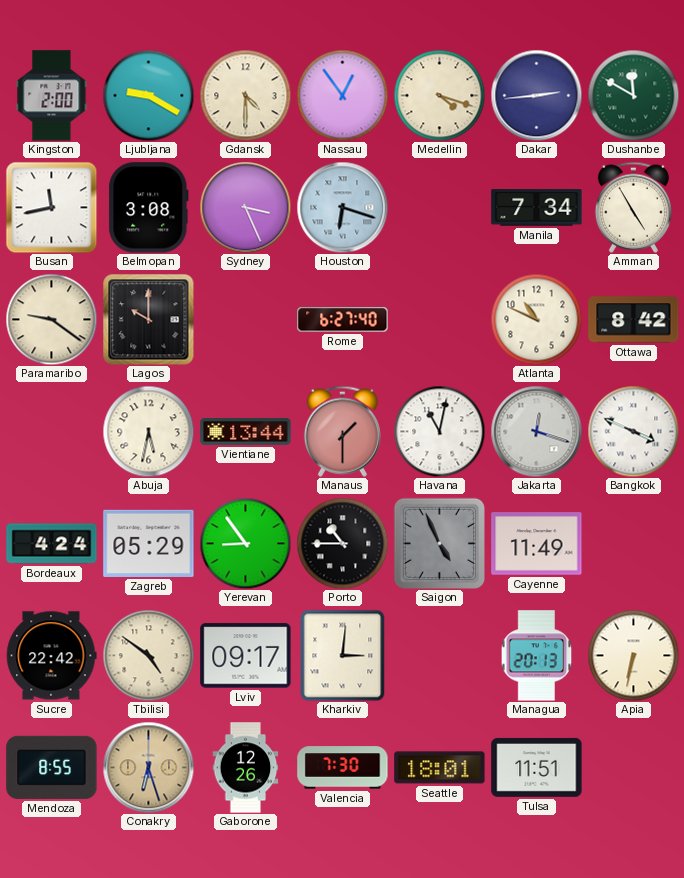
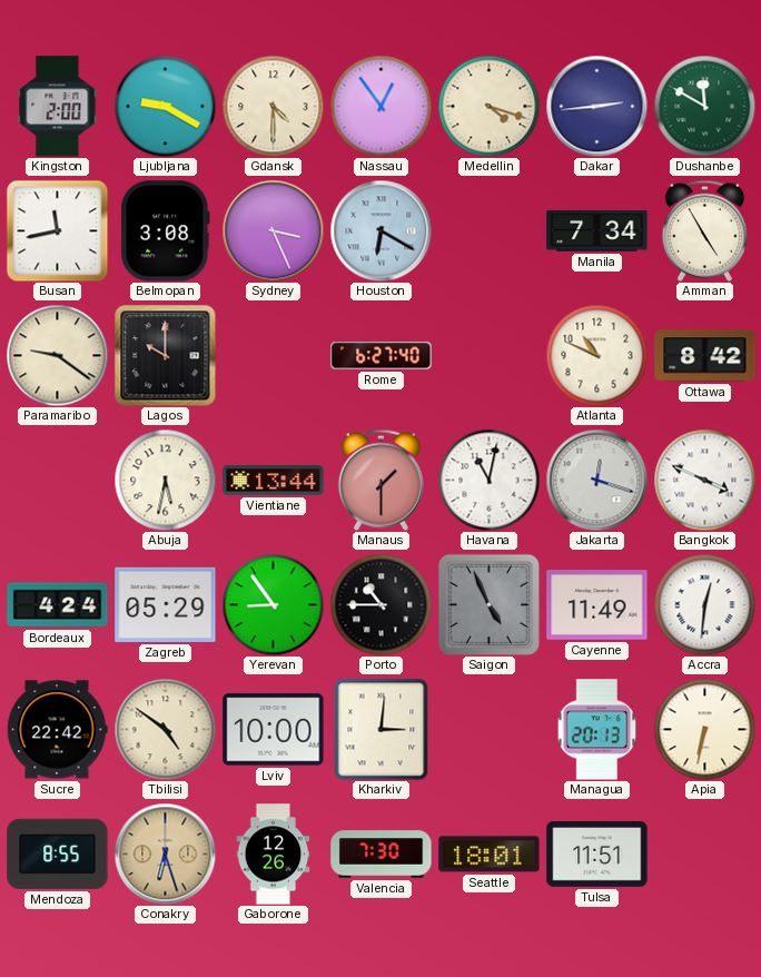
Houston: 6:18 -> 6:20 (381, 230)
Accra: none -> 12:31 (704, 604)
Lviv: 09:17 -> 10:00 (274, 730)
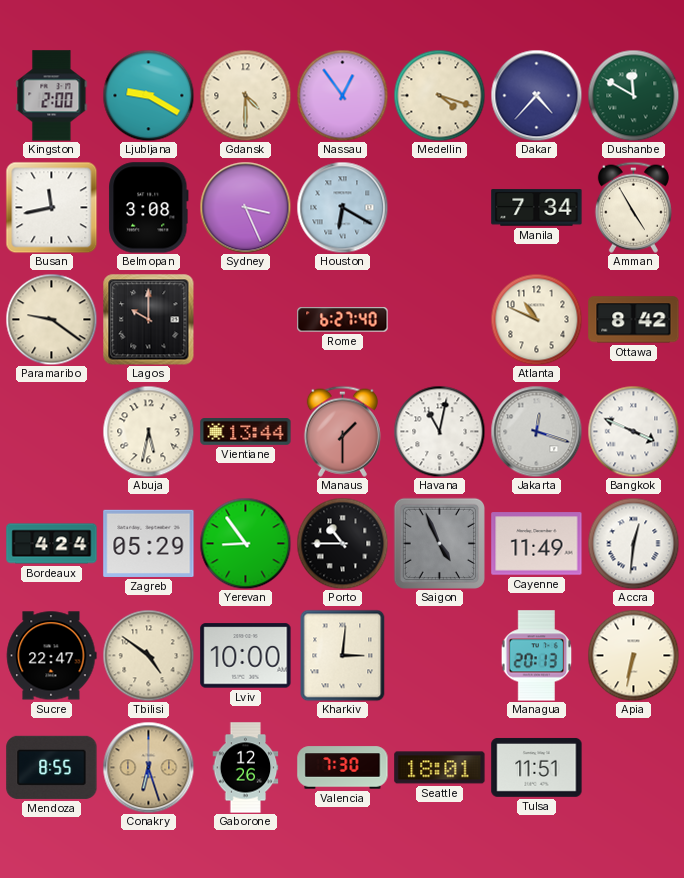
Dakar: 2:44 -> 4:37 (536, 95)
Sucre: 22:42 -> 22:47 (51, 656)
